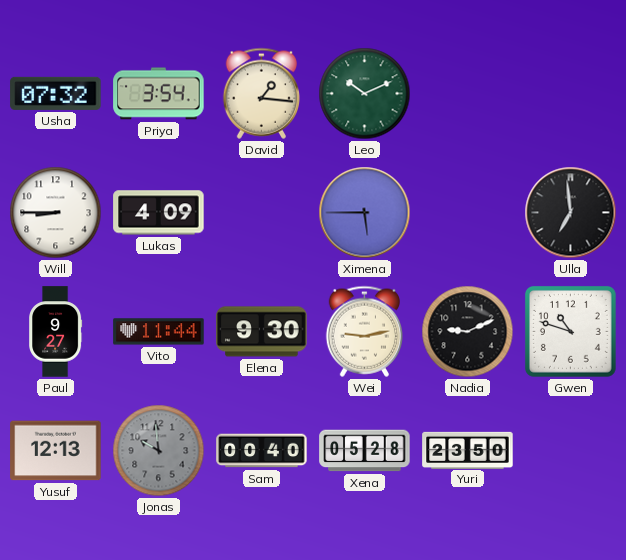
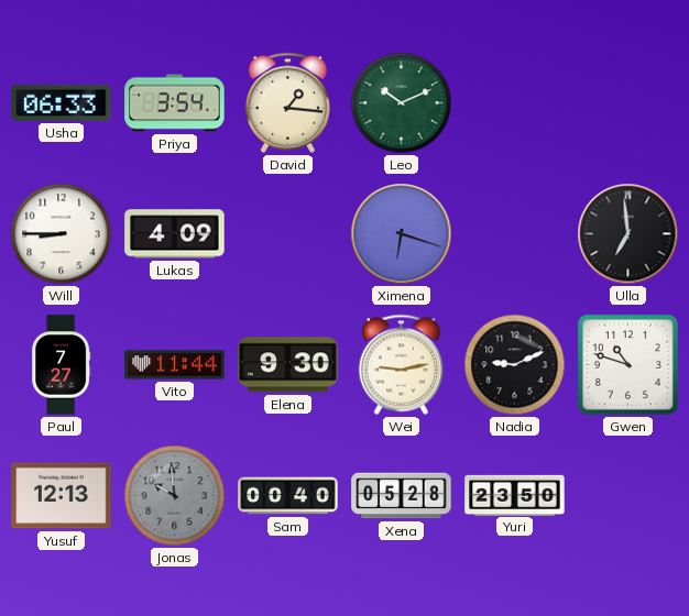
Usha: 07:32 -> 06:33 (62, 102)
Ximena: 5:45 -> 6:18 (402, 234)
Paul: 9:27 -> 7:27 (62, 365)
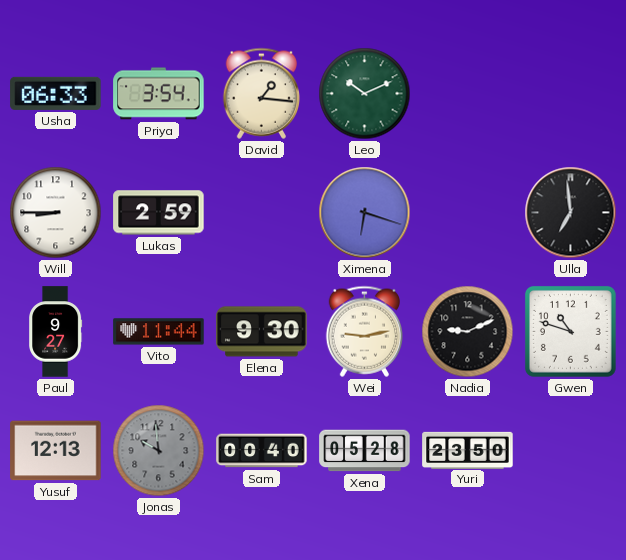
Lukas: 4:09 -> 2:59 (159, 213)
Paul: 7:27 -> 9:27 (56, 332)
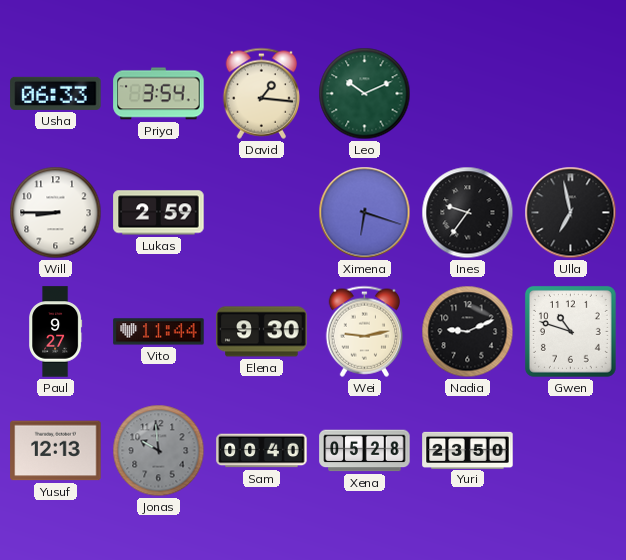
Ines: none -> 9:36 (468, 213)
Ulla: 6:59 -> 6:58 (571, 213)
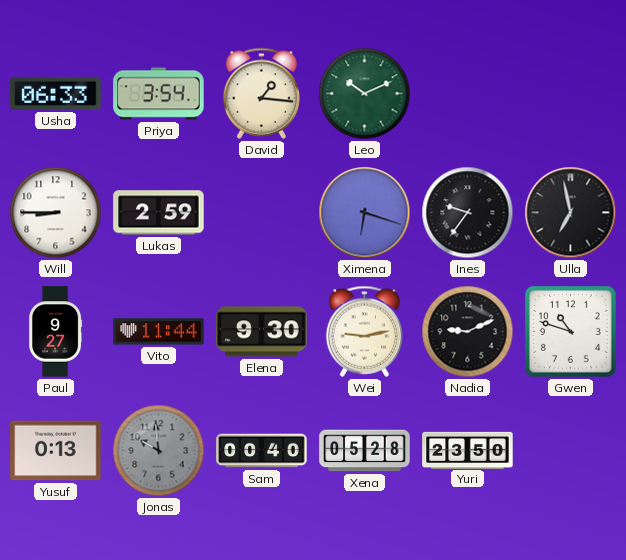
Yusuf: 12:13 -> 0:13 (56, 451)
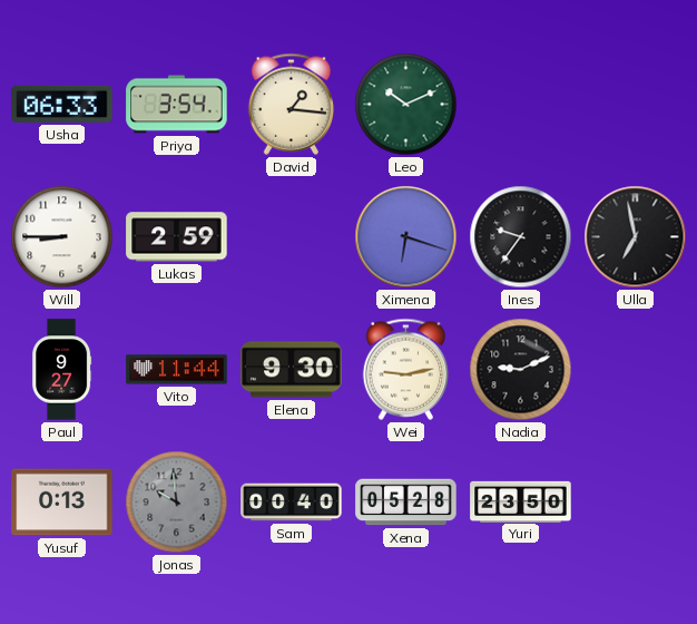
Gwen: 10:48 -> none (570, 331)
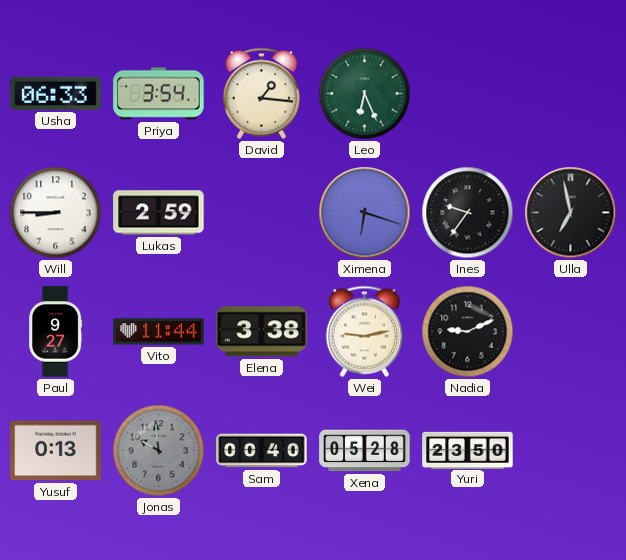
Leo: 10:11 -> 6:26 (365, 94)
Elena: 9:30 -> 3:38 (262, 332)
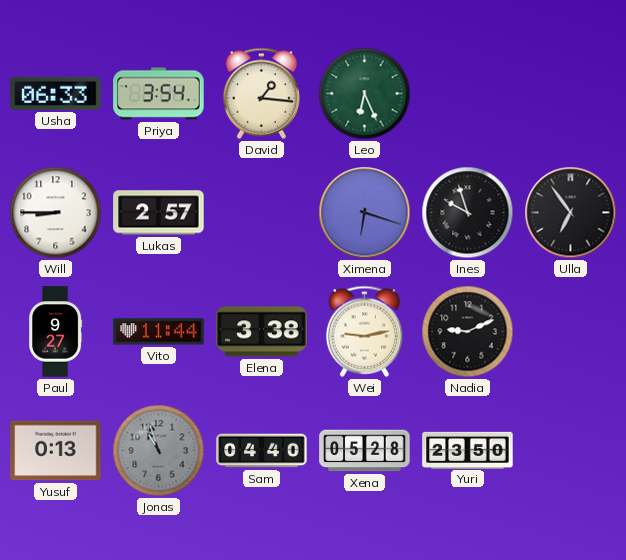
Lukas: 2:59 -> 2:57 (159, 213)
Ines: 9:36 -> 9:57 (468, 213)
Ulla: 6:58 -> 6:54 (571, 213)
Jonas: 9:59 -> 10:57 (159, 451)
Sam: 00:40 -> 04:40 (262, 451)
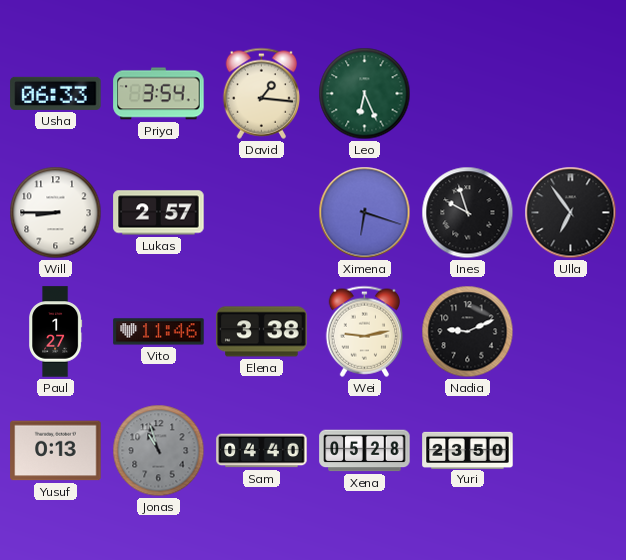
Paul: 9:27 -> 1:27 (56, 332)
Vito: 11:44 -> 11:46 (159, 332)
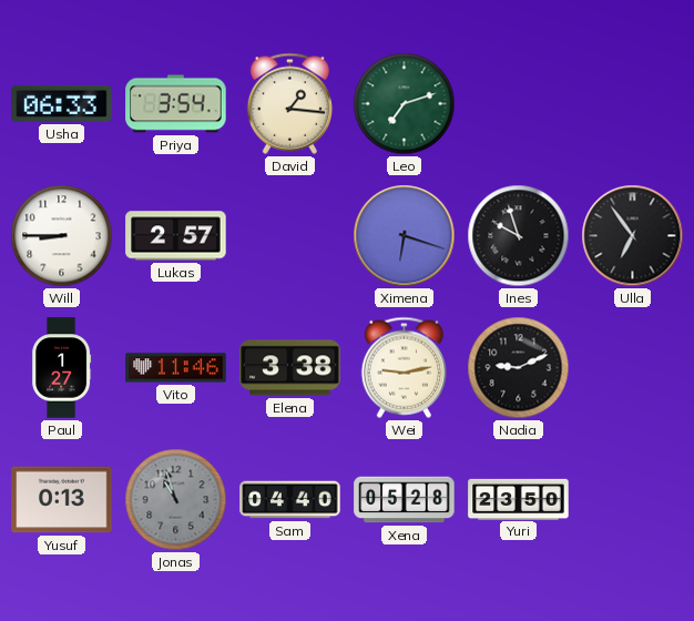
Leo: 6:26 -> 7:12 (405, 104)
